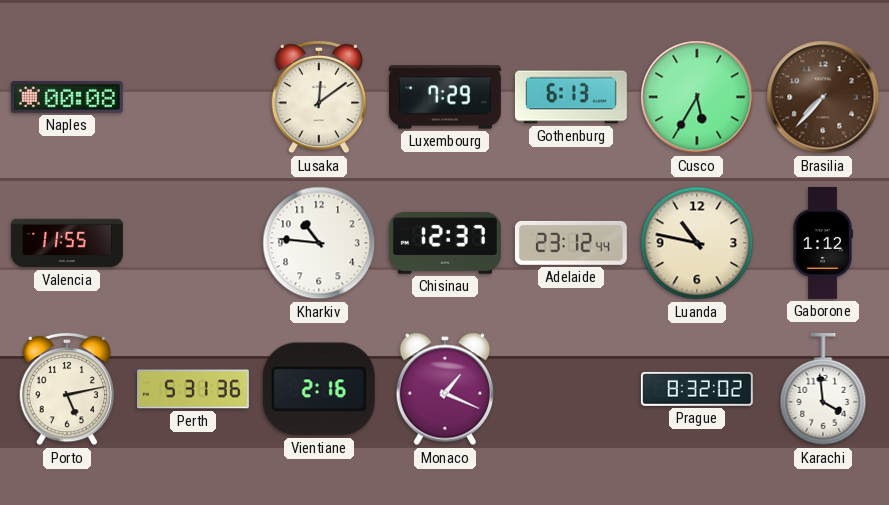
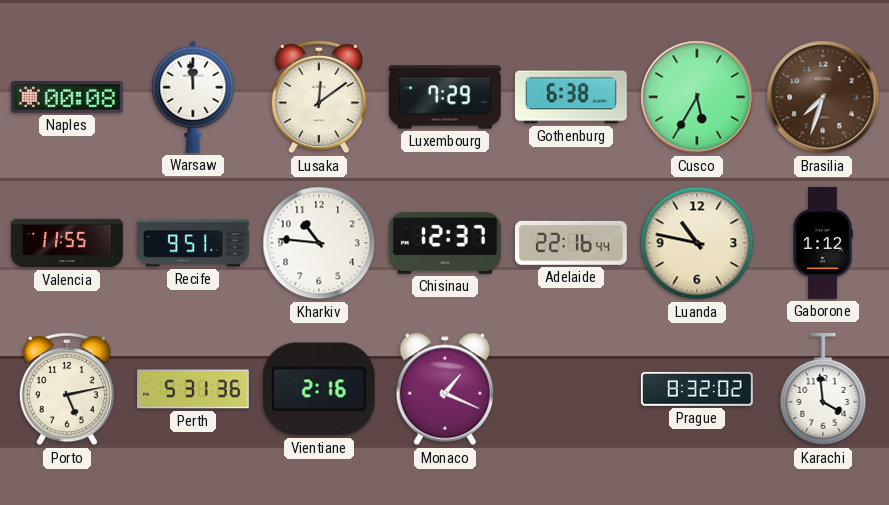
Warsaw: none -> 11:59 (193, 97)
Gothenburg: 6:13 -> 6:38 (571, 97)
Brasilia: 7:37 -> 7:33 (823, 97)
Recife: none -> 9:51 (194, 243)
Adelaide: 23:12 -> 22:16 (571, 243)
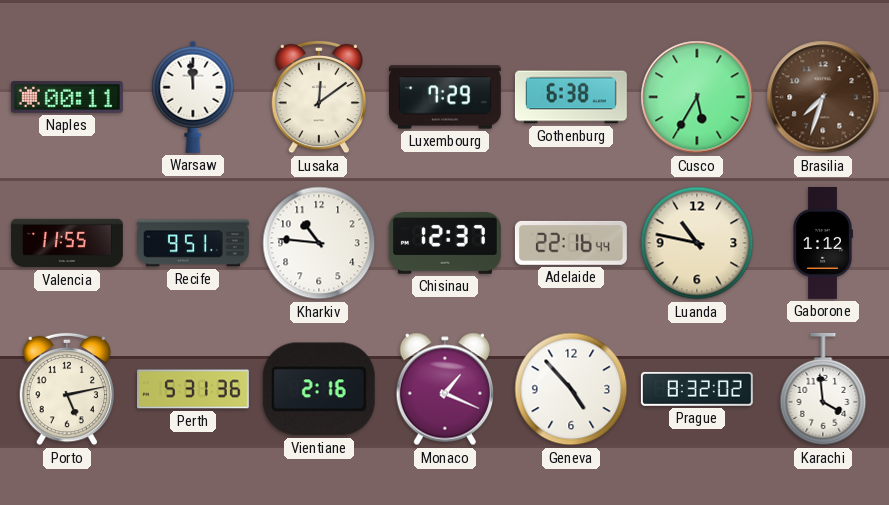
Naples: 00:08 -> 00:11 (67, 98)
Geneva: none -> 4:53 (571, 389)
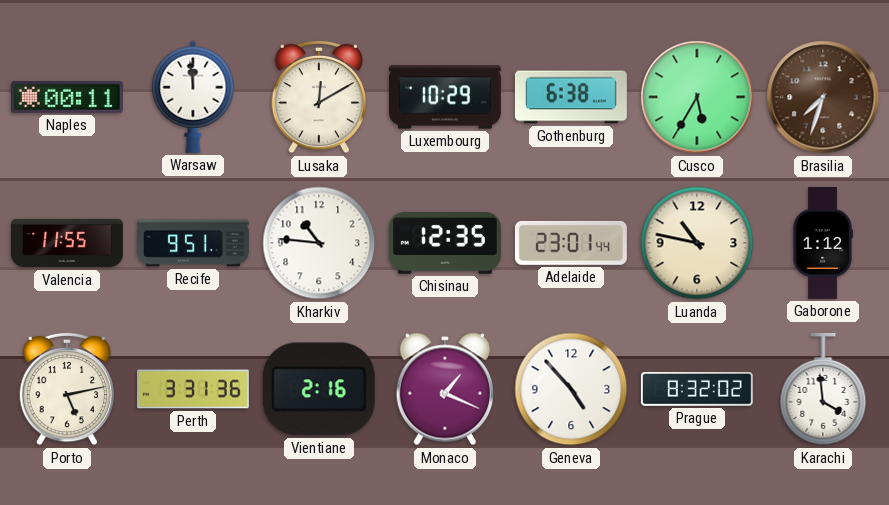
Lusaka: 12:09 -> 12:10 (318, 97)
Luxembourg: 7:29 -> 10:29 (445, 97)
Chisinau: 12:37 -> 12:35 (445, 243)
Adelaide: 22:16 -> 23:01 (571, 243)
Perth: 5:31 -> 3:31 (194, 389)
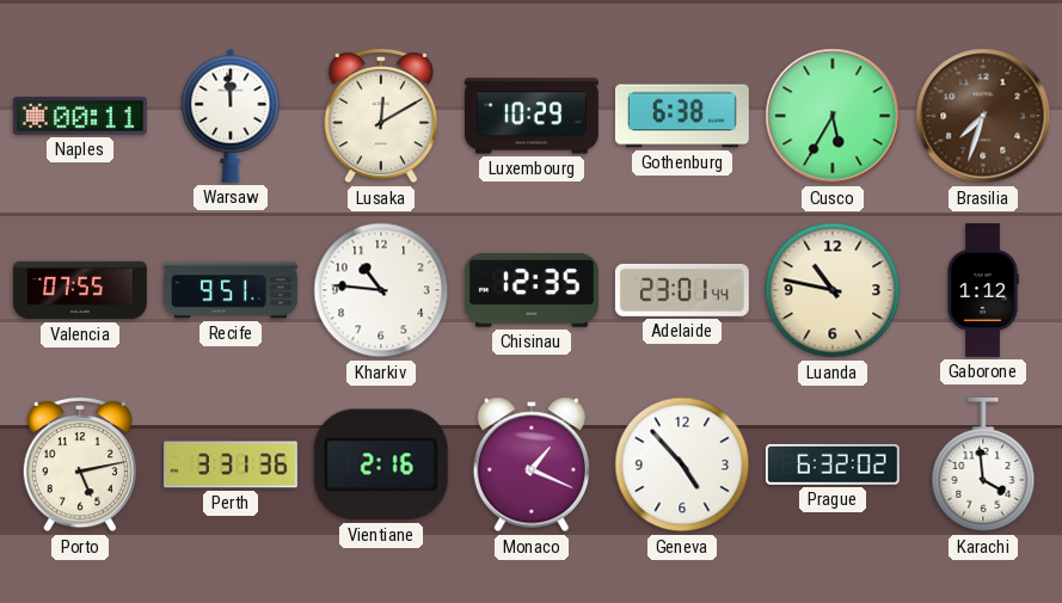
Valencia: 11:55 -> 07:55 (81, 290)
Prague: 8:32 -> 6:32 (833, 464)
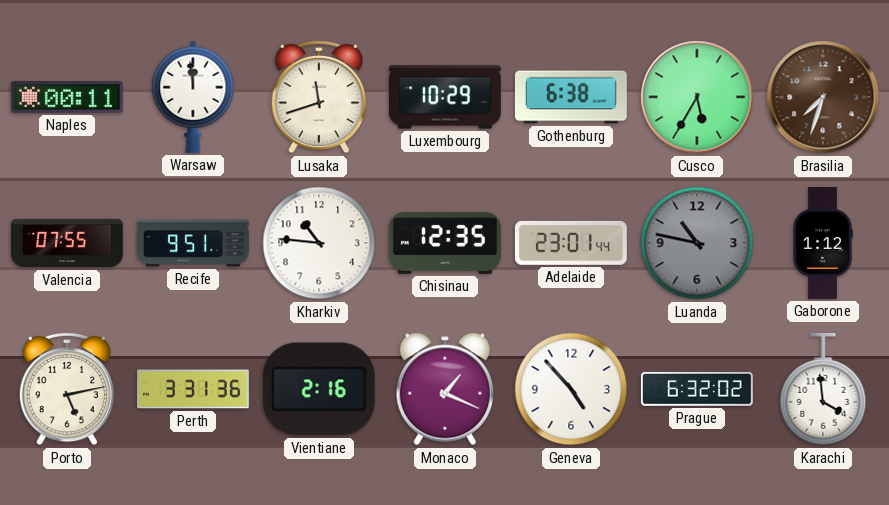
Lusaka: 12:10 -> 11:42 (318, 97)
Luanda dial: cream -> grey (697, 243)
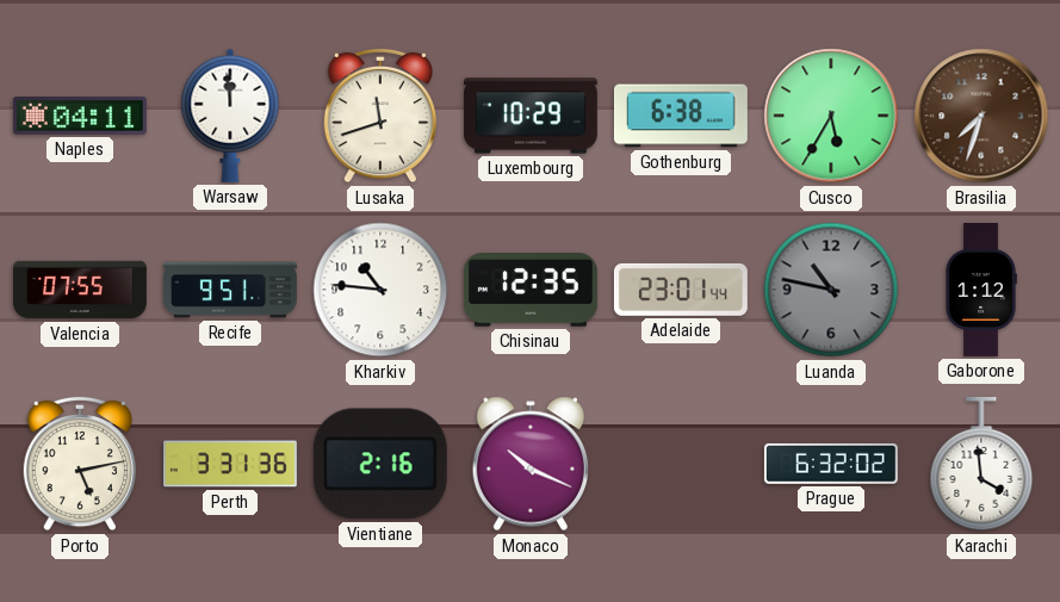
Naples: 00:11 -> 04:11 (80, 117)
Monaco: 1:19 -> 10:19 (531, 464)
Geneva: 4:53 -> none (571, 389)
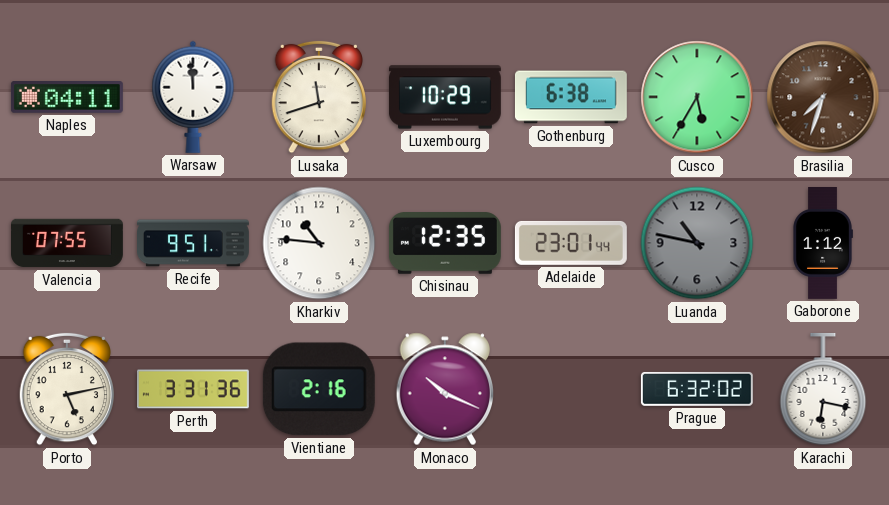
Karachi: 3:59 -> 6:17 (823, 389)
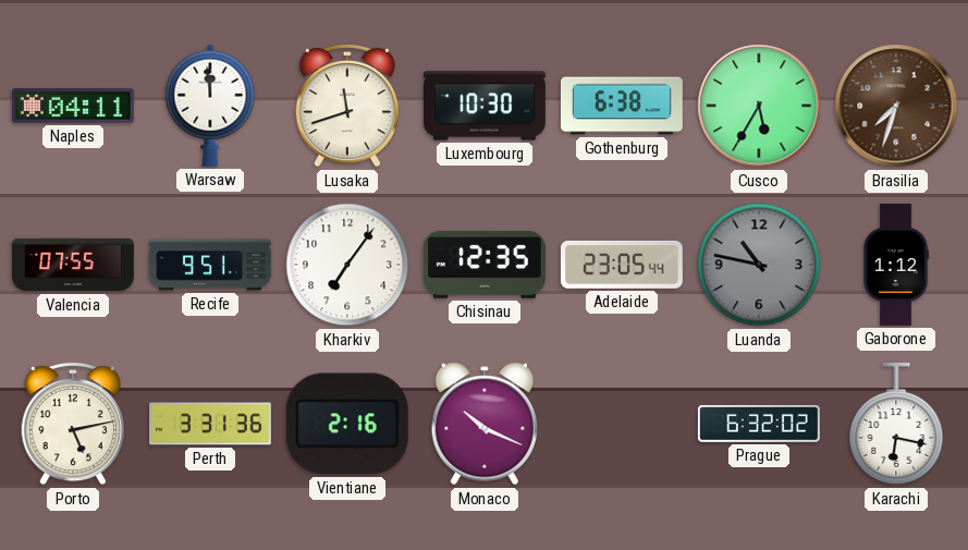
Luxembourg: 10:29 -> 10:30 (485, 106)
Kharkiv: 10:46 -> 7:06 (347, 265)
Adelaide: 23:01 -> 23:05 (622, 265)
